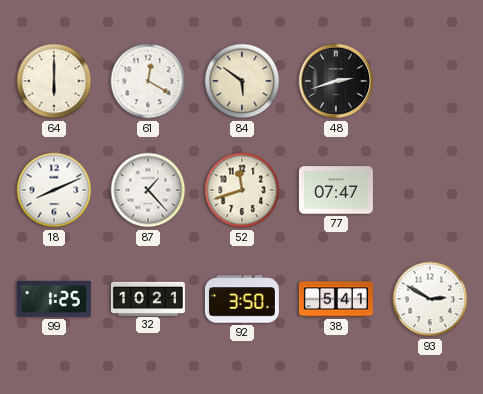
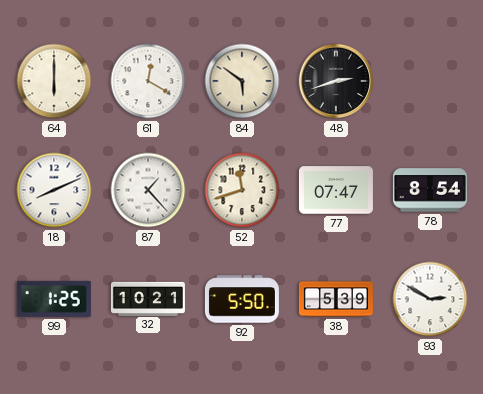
78: none -> 8:54 (430, 190)
92: 3:50 -> 5:50 (242, 299)
38: 5:41 -> 5:39 (336, 299)
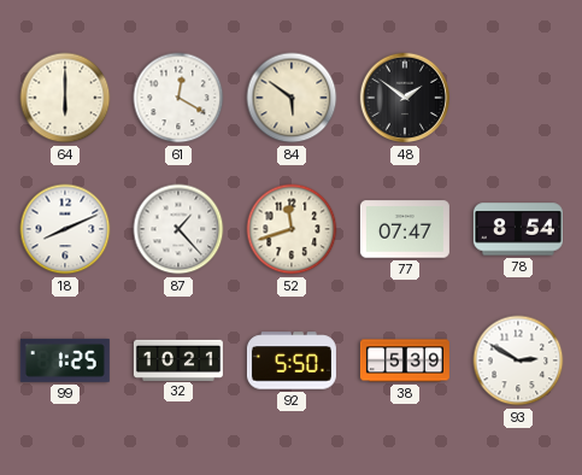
48: 2:42 -> 1:51 (405, 98)
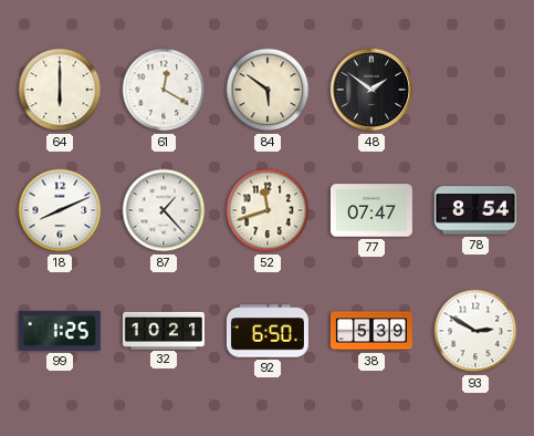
92: 5:50 -> 6:50 (268, 331)
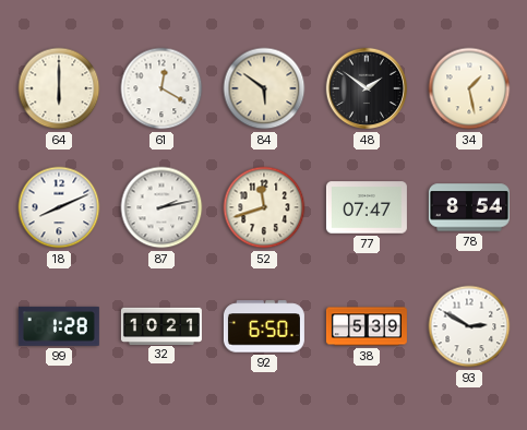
34: none -> 1:28 (469, 88)
87: 1:23 -> 2:13 (161, 207)
99: 1:25 -> 1:28 (59, 326)
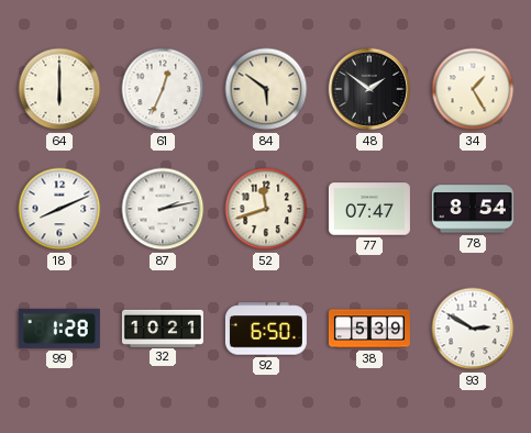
61: 12:20 -> 12:34 (163, 89)
34: 1:28 -> 1:25 (473, 89)
